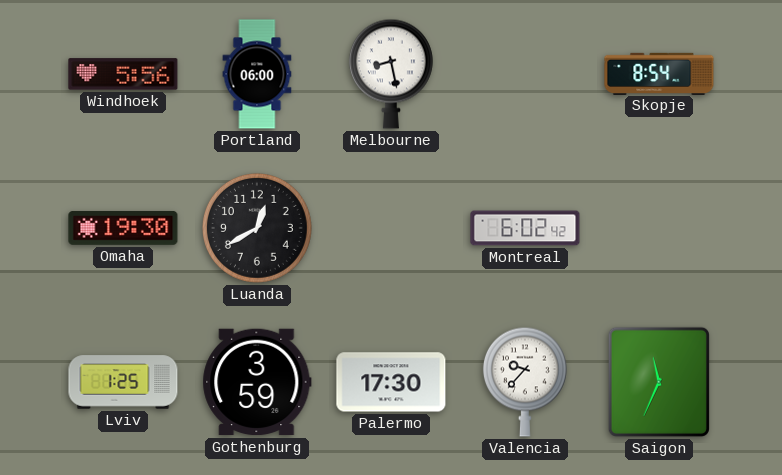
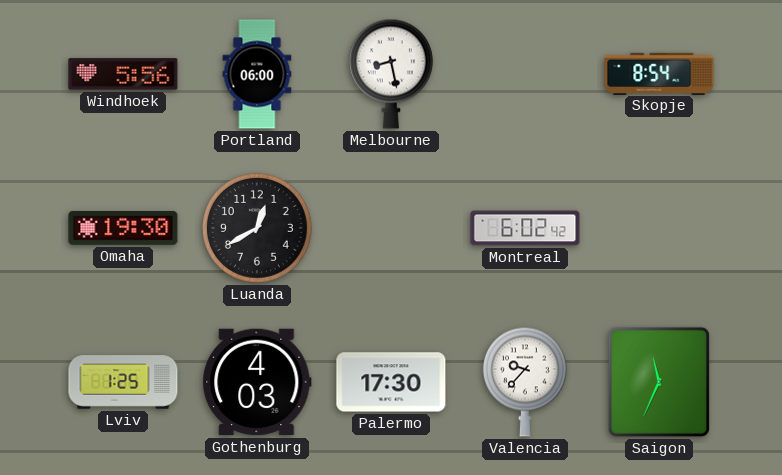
Gothenburg: 3:59 -> 4:03 (257, 382)
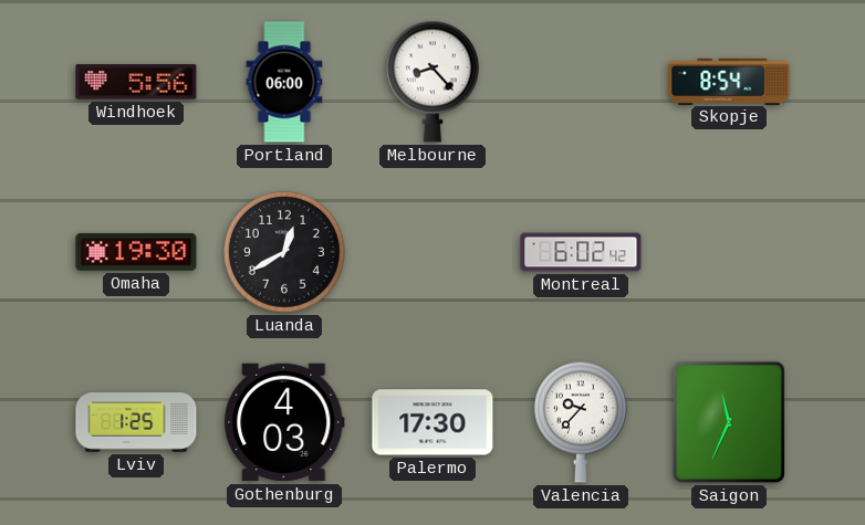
Melbourne: 8:28 -> 8:23 (433, 82)
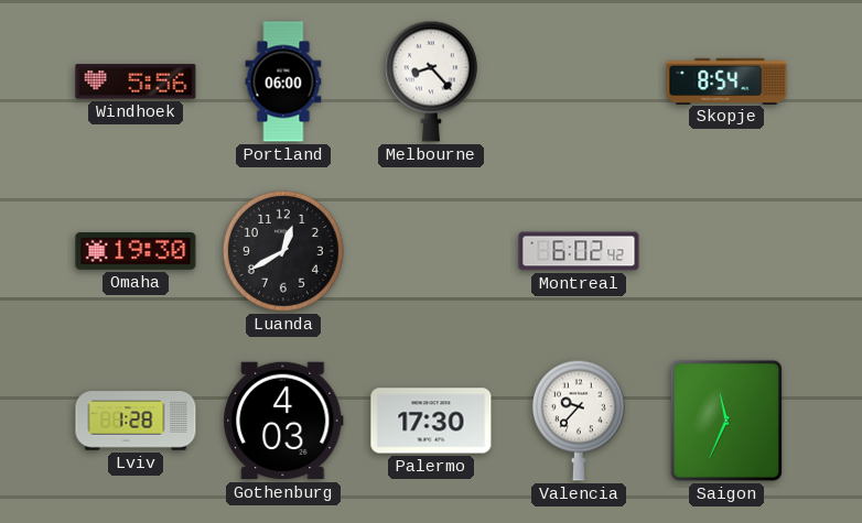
Lviv: 1:25 -> 1:28 (136, 421)
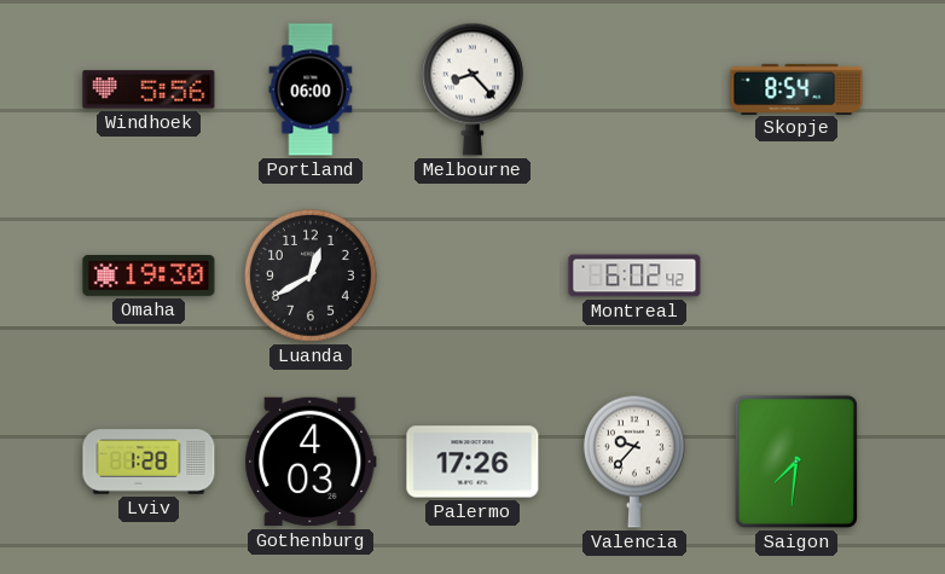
Palermo: 17:30 -> 17:26 (473, 462)
Saigon: 11:34 -> 7:31 (796, 462)
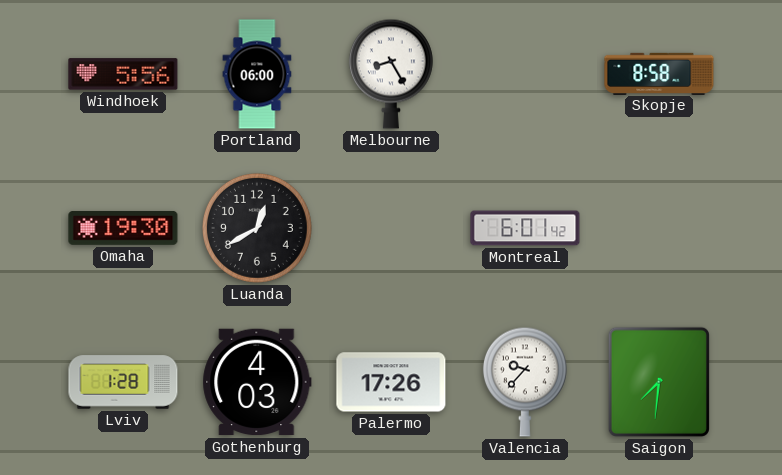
Melbourne: 8:23 -> 8:25 (391, 74)
Skopje: 8:54 -> 8:58 (659, 73)
Montreal: 6:02 -> 6:01 (525, 228)
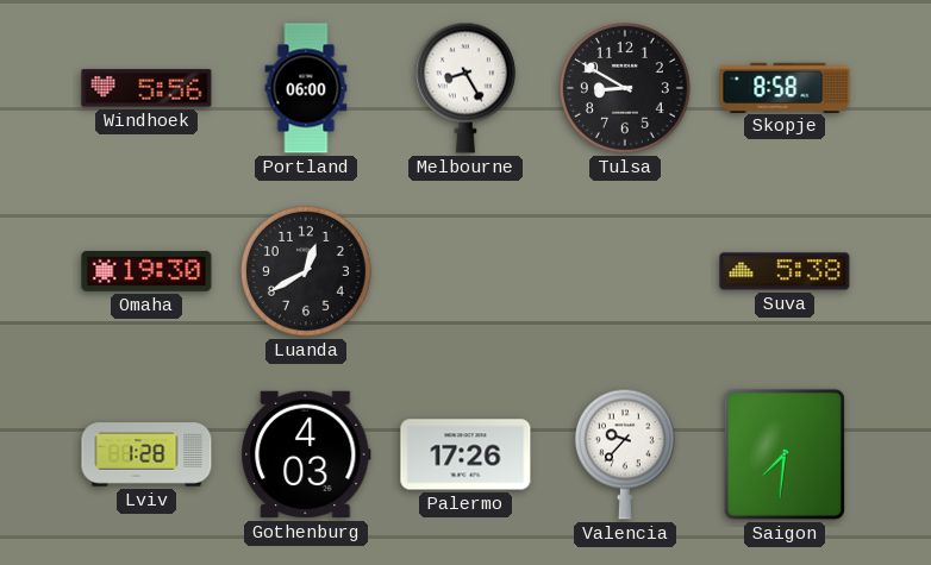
Tulsa: none -> 8:50 (625, 88)
Montreal: 6:01 -> none (525, 228)
Suva: none -> 5:38 (785, 271)
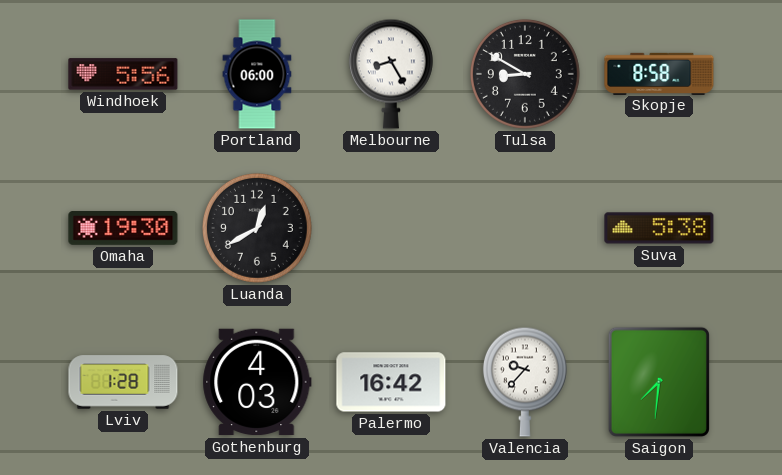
Palermo: 17:26 -> 16:42 (391, 382)
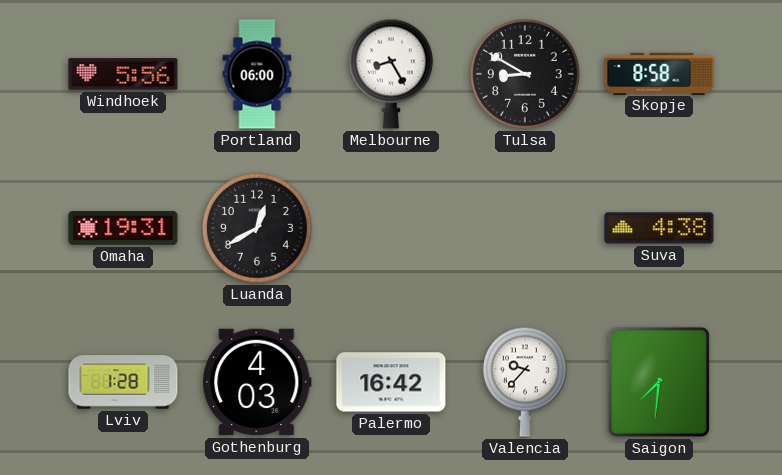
Omaha: 19:30 -> 19:31 (123, 228)
Suva: 5:38 -> 4:38 (659, 228)
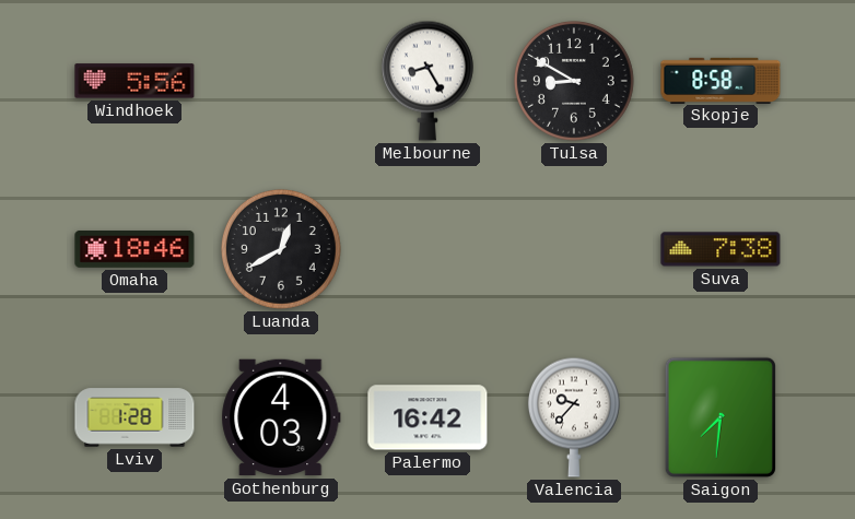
Portland: 06:00 -> none (257, 74)
Omaha: 19:31 -> 18:46 (134, 249)
Suva: 4:38 -> 7:38 (721, 249)
